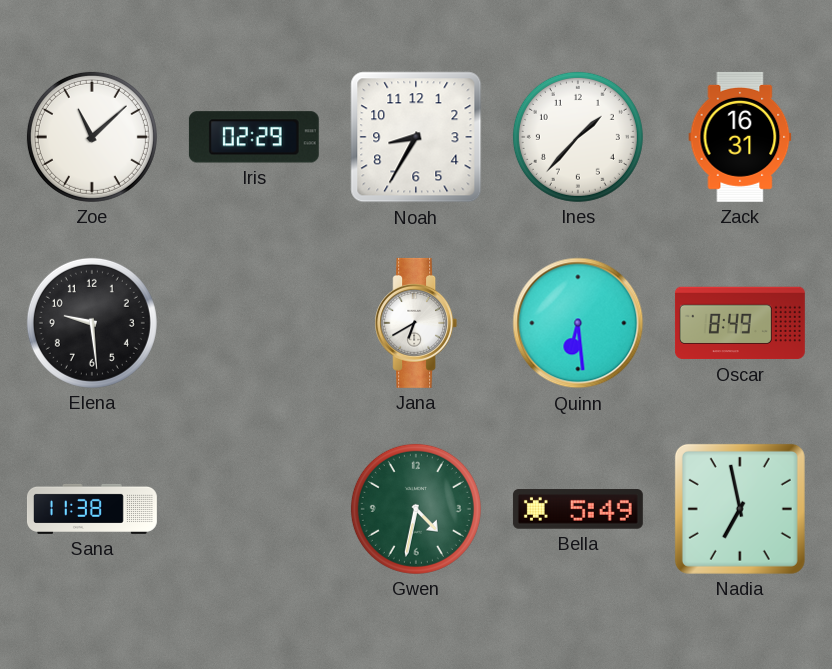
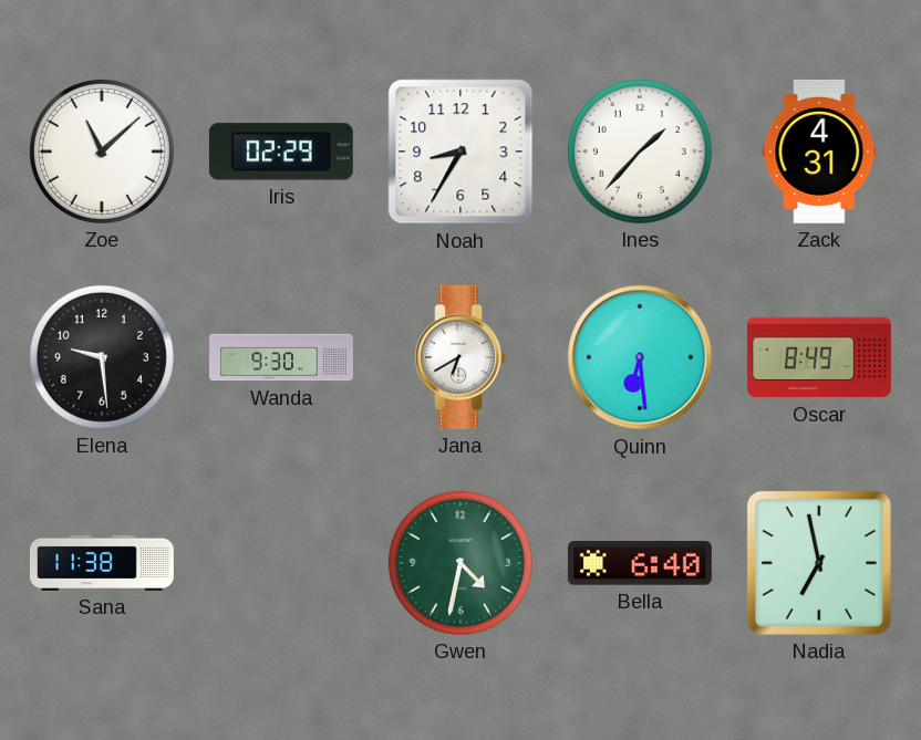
Zack: 16:31 -> 4:31 (819, 152)
Wanda: none -> 9:30 (282, 357)
Bella: 5:49 -> 6:40 (640, 563)
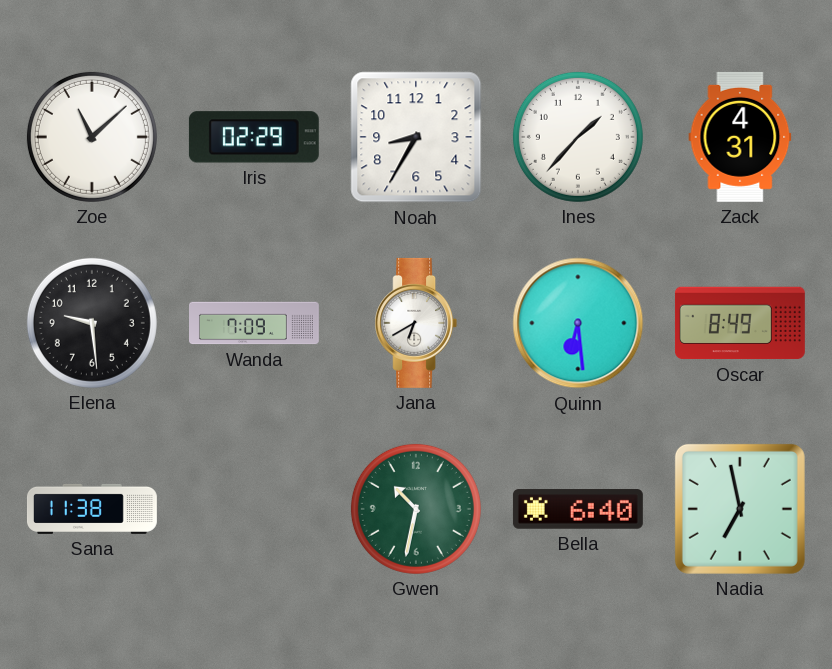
Wanda: 9:30 -> 7:09 (255, 323)
Gwen: 4:32 -> 10:32 (416, 509)
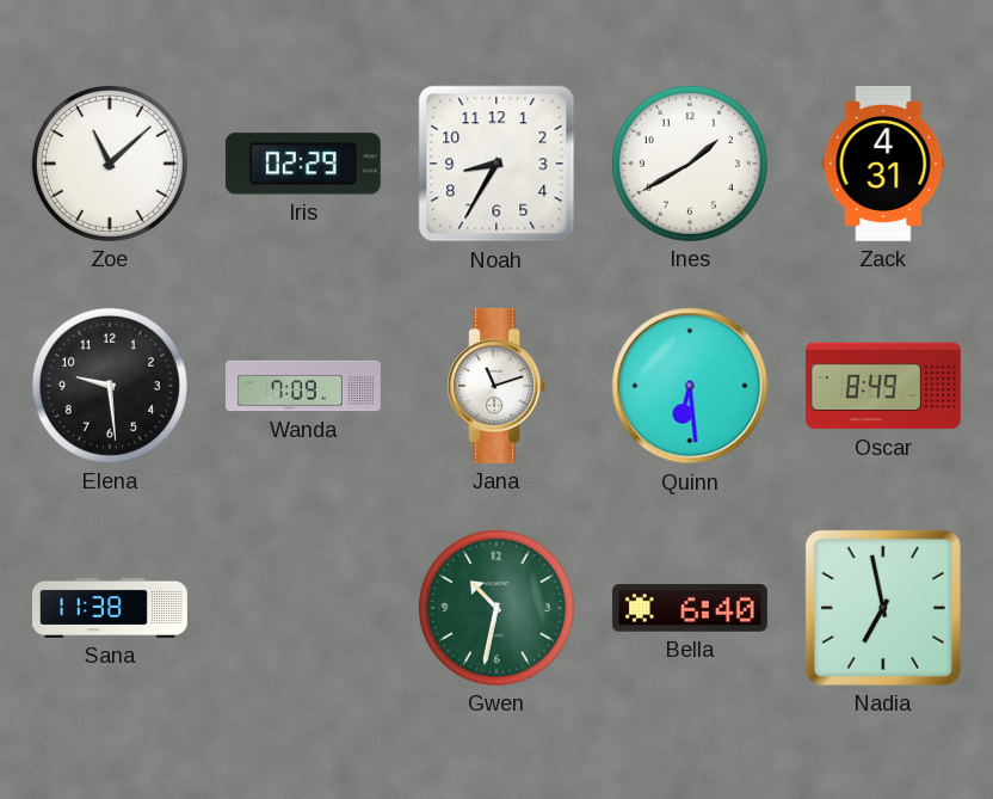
Ines: 1:37 -> 1:40 (690, 164)
Jana: 6:40 -> 11:12 (496, 386)
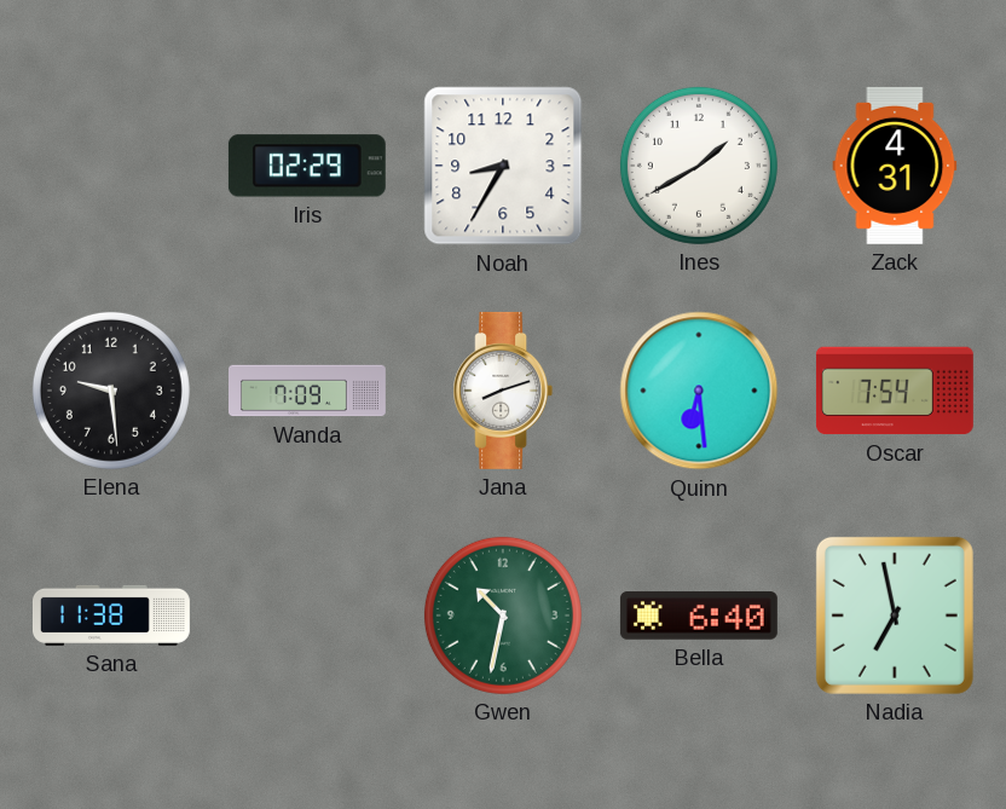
Zoe: 11:08 -> none (110, 164)
Jana: 11:12 -> 8:12 (503, 391)
Oscar: 8:49 -> 7:54 (895, 391)
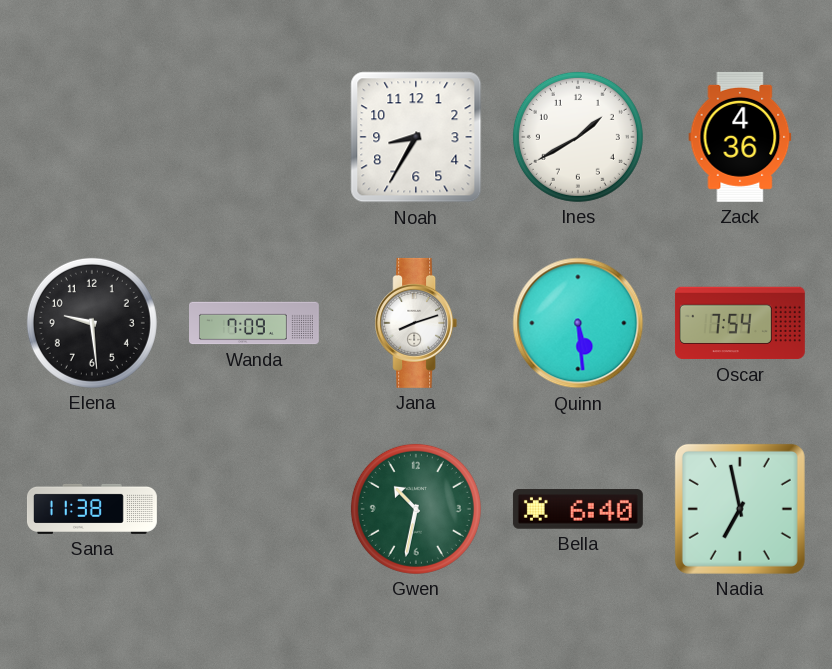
Iris: 02:29 -> none (307, 166)
Zack: 4:31 -> 4:36 (740, 137)
Quinn: 6:29 -> 5:29 (578, 323)
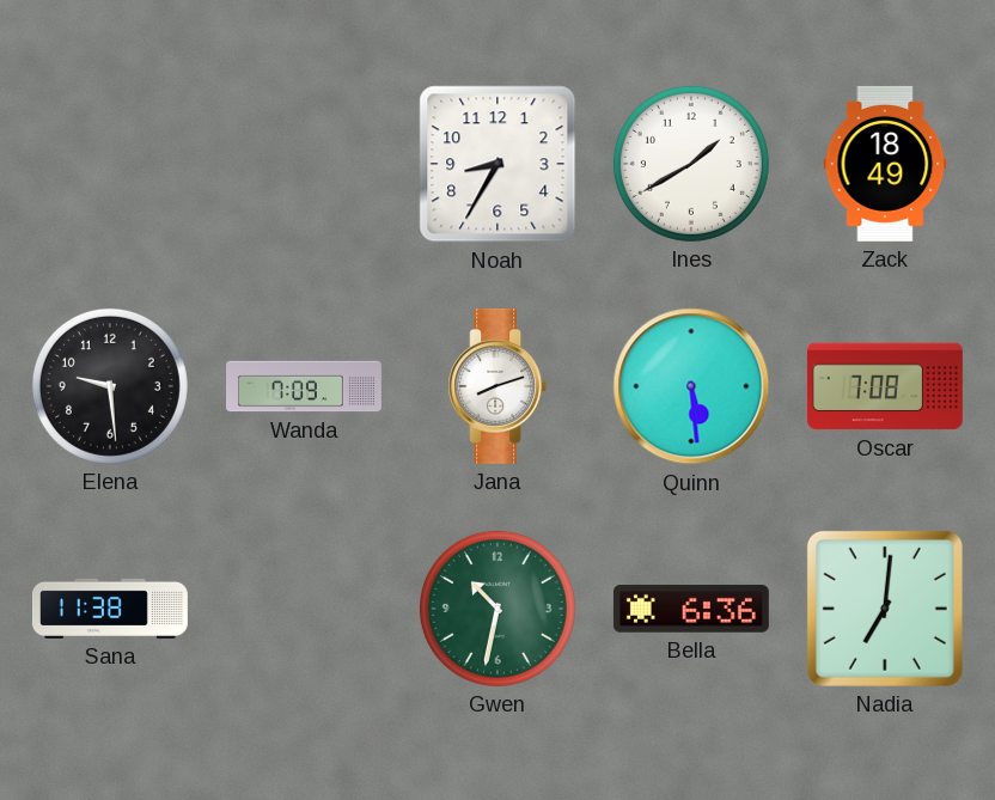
Zack: 4:36 -> 18:49 (885, 164)
Oscar: 7:54 -> 7:08 (885, 386)
Bella: 6:40 -> 6:36 (691, 609)
Nadia: 6:58 -> 7:01 (885, 609)
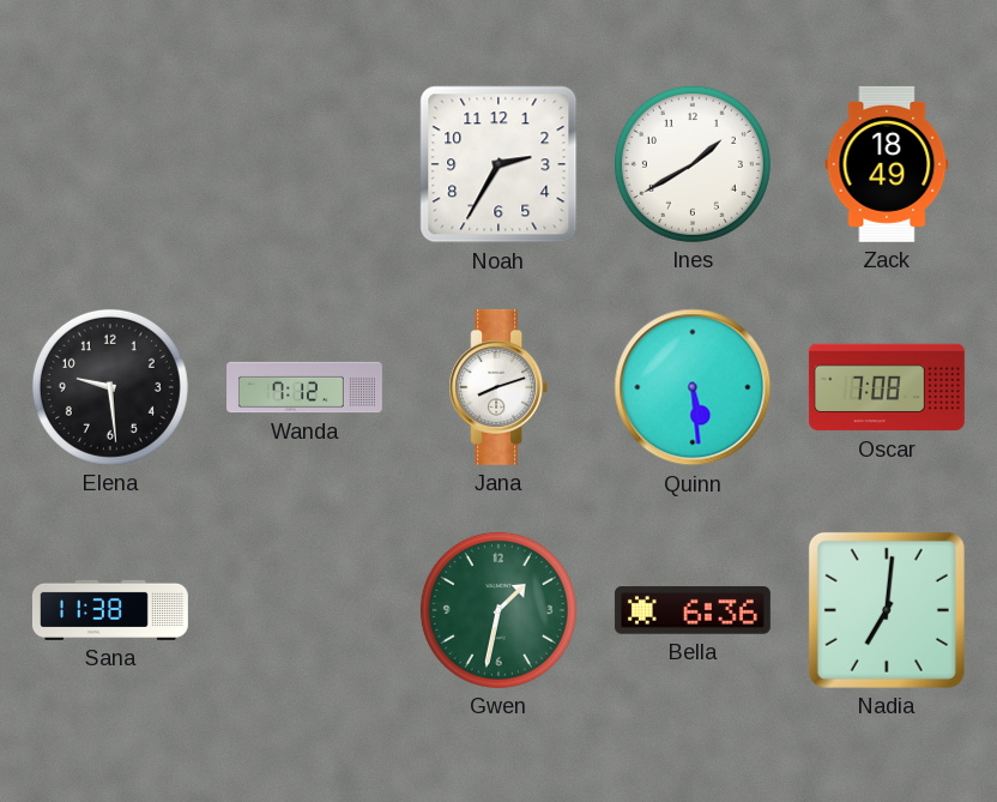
Noah: 8:35 -> 2:35 (498, 164)
Wanda: 7:09 -> 7:12 (306, 387)
Gwen: 10:32 -> 1:32 (498, 610)
